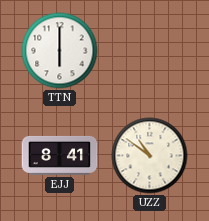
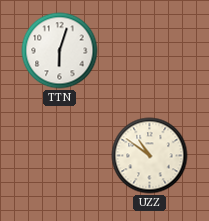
TTN: 6:00 -> 6:03 (60, 51)
EJJ: 8:41 -> none (60, 155)
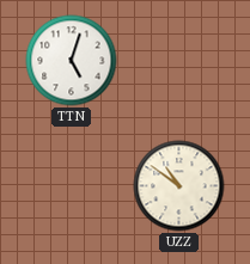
TTN: 6:03 -> 5:03 (72, 61)
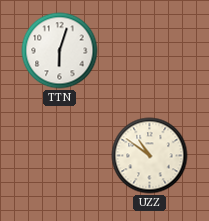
TTN: 5:03 -> 6:03 (60, 51)
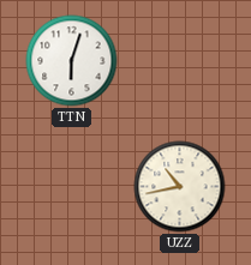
UZZ: 10:51 -> 10:43 (180, 187)
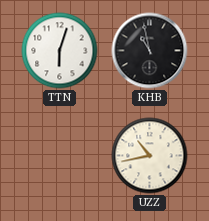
KHB: none -> 10:58 (150, 51)
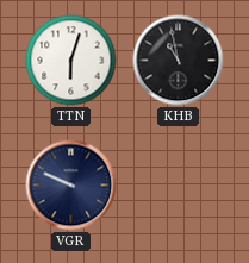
VGR: none -> 9:49 (71, 186)
UZZ: 10:43 -> none (150, 156)
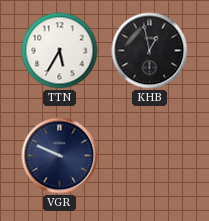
TTN: 6:03 -> 5:35 (60, 51)
KHB: 10:58 -> 12:58 (150, 51)
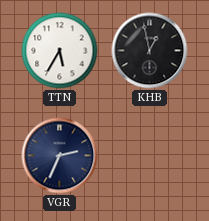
VGR: 9:49 -> 2:34 (60, 156)
